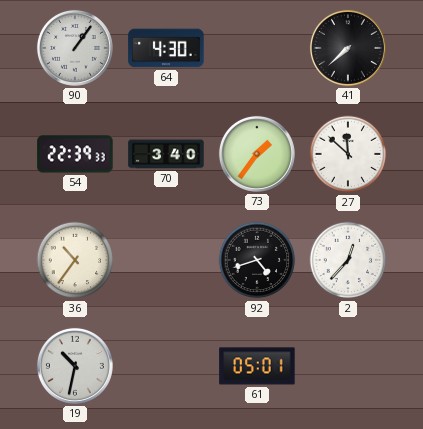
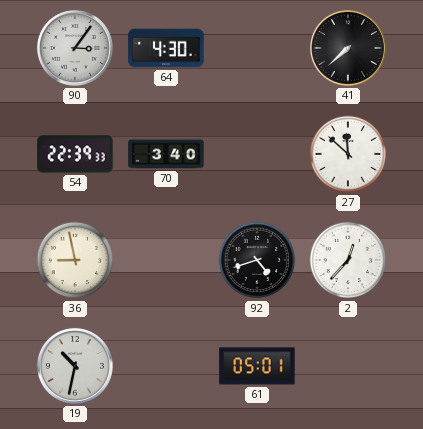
90: 1:06 -> 3:06 (75, 48)
73: 1:36 -> none (257, 154)
36: 10:36 -> 8:58 (75, 260)
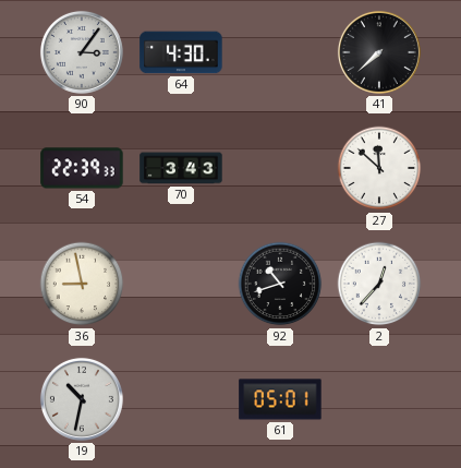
70: 3:40 -> 3:43 (181, 168)
92: 4:42 -> 10:42 (280, 284)
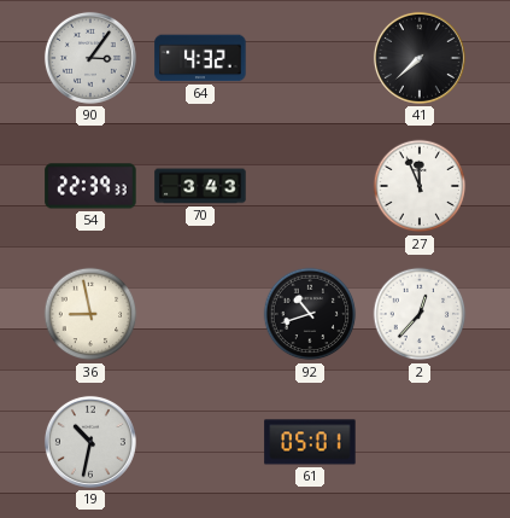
64: 4:30 -> 4:32 (200, 58)
27: 11:52 -> 11:56 (420, 186)
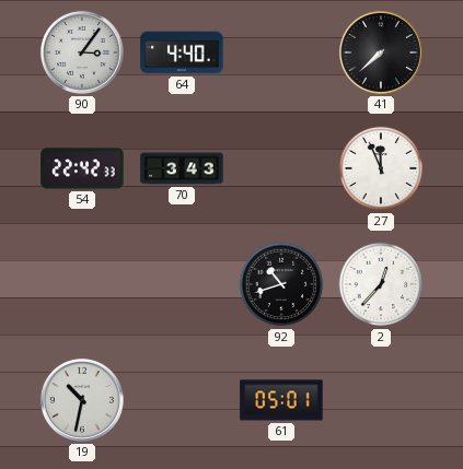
64: 4:32 -> 4:40 (182, 52)
54: 22:39 -> 22:42 (82, 168)
36: 8:58 -> none (90, 314)
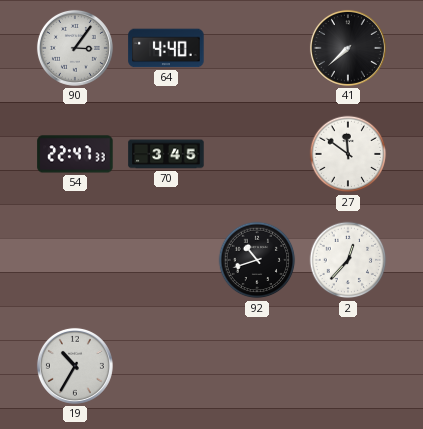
54: 22:42 -> 22:47 (75, 154)
70: 3:43 -> 3:45 (166, 154)
27: 11:56 -> 11:51 (348, 154)
19: 10:32 -> 10:35 (75, 366)
61: 05:01 -> none (281, 400)
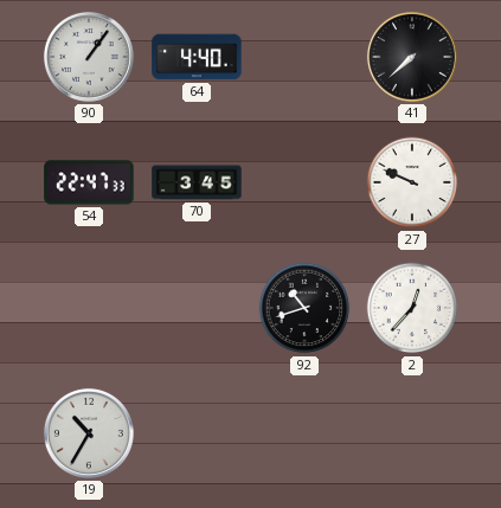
90: 3:06 -> 1:06 (89, 57)
27: 11:51 -> 9:49 (412, 182)
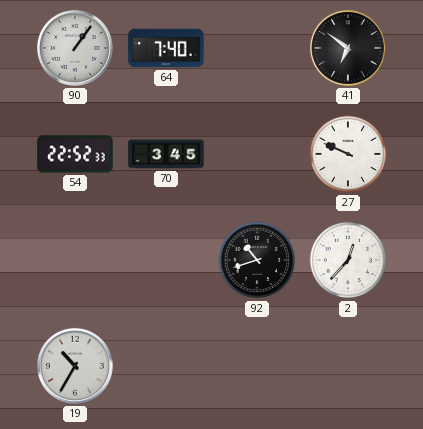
64: 4:40 -> 7:40 (166, 48)
41: 7:38 -> 6:51 (348, 48)
54: 22:47 -> 22:52 (75, 154)
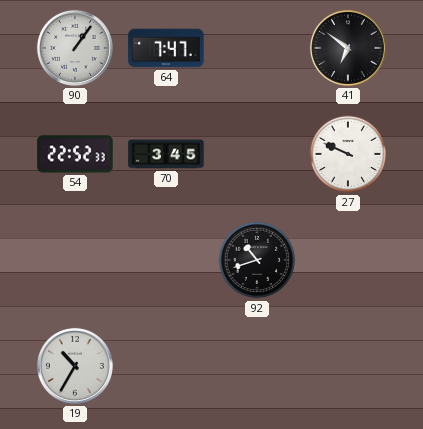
64: 7:40 -> 7:47 (166, 48)
2: 12:37 -> none (348, 260)
